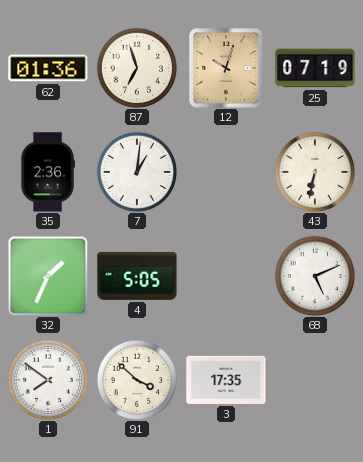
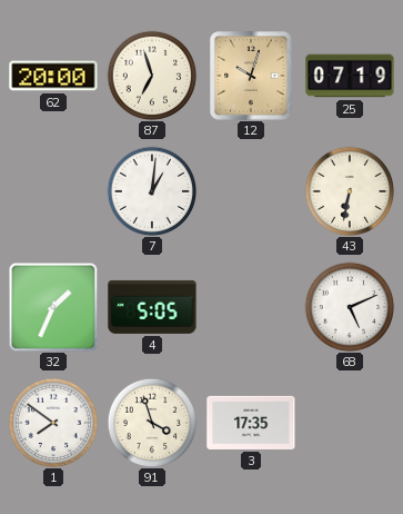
62: 01:36 -> 20:00 (53, 76)
35: 2:36 -> none (48, 172)
91: 3:52 -> 3:57 (152, 423)
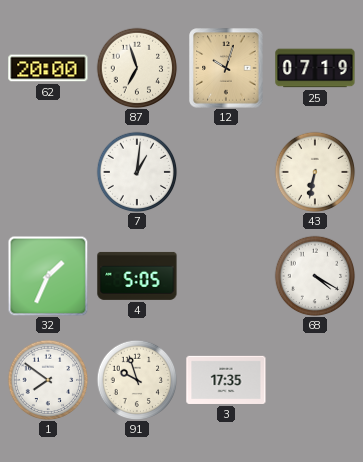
68: 5:11 -> 4:20 (315, 276)
91: 3:57 -> 9:57 (137, 380)
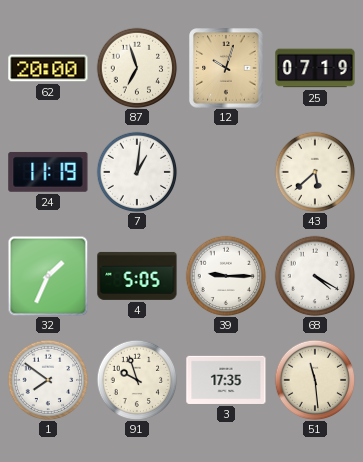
24: none -> 11:19 (48, 172)
43: 6:32 -> 5:38 (315, 172)
39: none -> 9:15 (226, 276)
51: none -> 11:29 (315, 380)
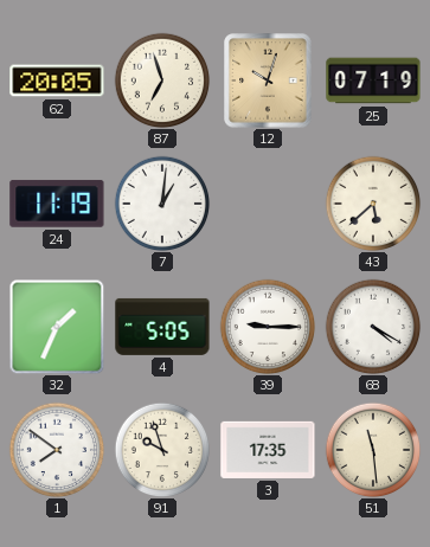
62: 20:00 -> 20:05 (57, 81)
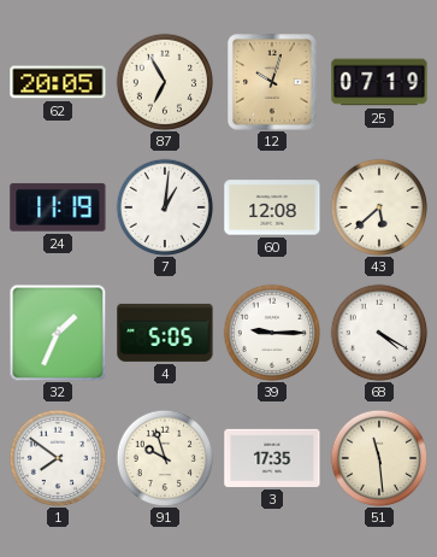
87: 6:57 -> 6:55 (165, 82)
60: none -> 12:08 (272, 207)
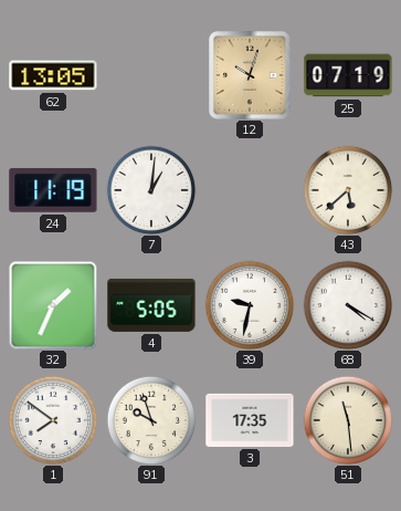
62: 20:05 -> 13:05 (53, 75)
87: 6:55 -> none (165, 82)
60: 12:08 -> none (272, 207)
39: 9:15 -> 9:32 (250, 305)
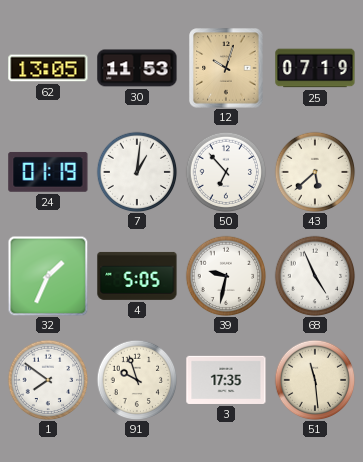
30: none -> 11:53 (137, 68)
24: 11:19 -> 01:19 (48, 172)
50: none -> 6:53 (226, 172)
68: 4:20 -> 4:56 (315, 276)
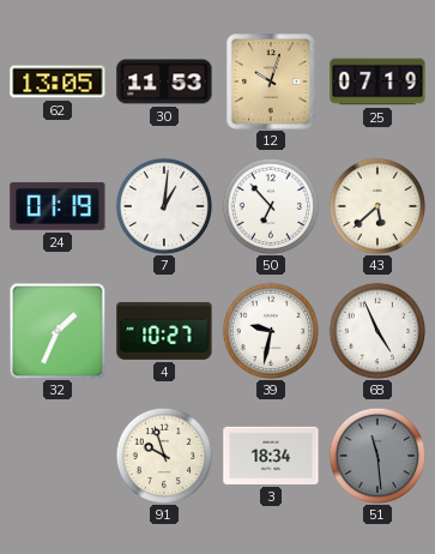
4: 5:05 -> 10:27 (164, 331)
1: 7:51 -> none (48, 380)
3: 17:35 -> 18:34 (271, 456)
51 dial: cream -> grey (377, 456)
